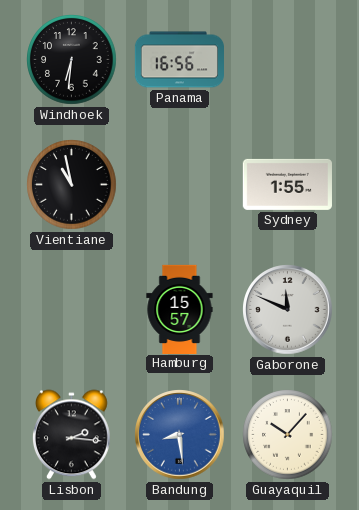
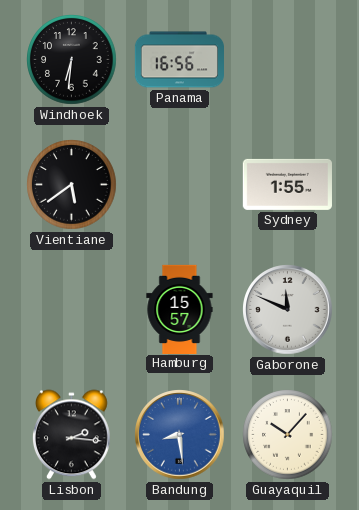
Vientiane: 10:58 -> 5:39 (72, 185)
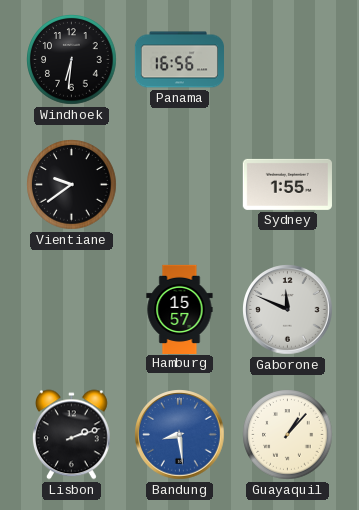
Vientiane: 5:39 -> 9:39 (72, 185)
Lisbon: 2:16 -> 2:12 (71, 435)
Guayaquil: 10:07 -> 1:07 (288, 435)
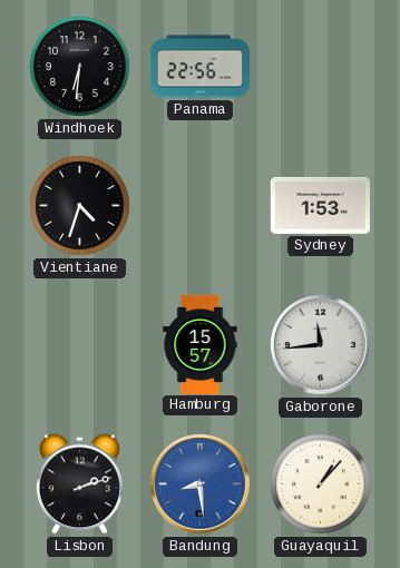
Panama: 16:56 -> 22:56 (199, 67)
Vientiane: 9:39 -> 4:33 (80, 206)
Sydney: 1:55 -> 1:53 (320, 205)
Gaborone: 11:49 -> 11:44 (321, 345)
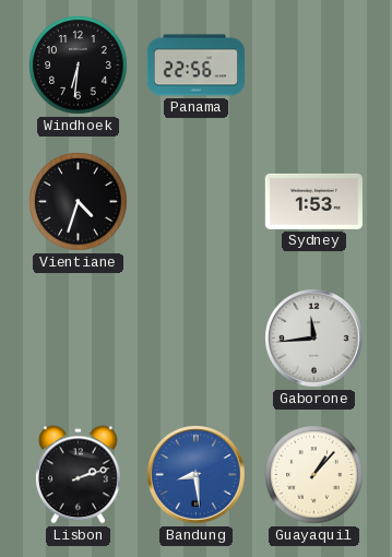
Hamburg: 15:57 -> none (201, 344)
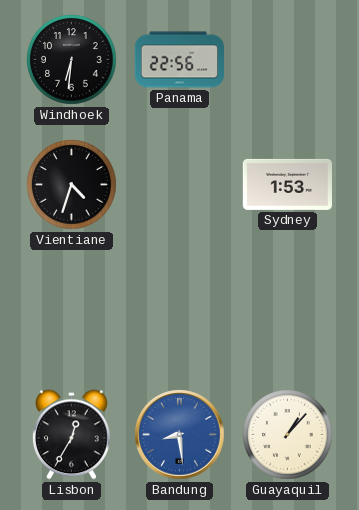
Gaborone: 11:44 -> none (314, 339)
Lisbon: 2:12 -> 12:35 (71, 435)
